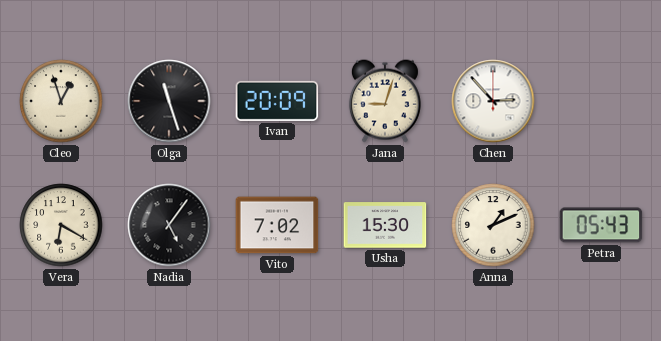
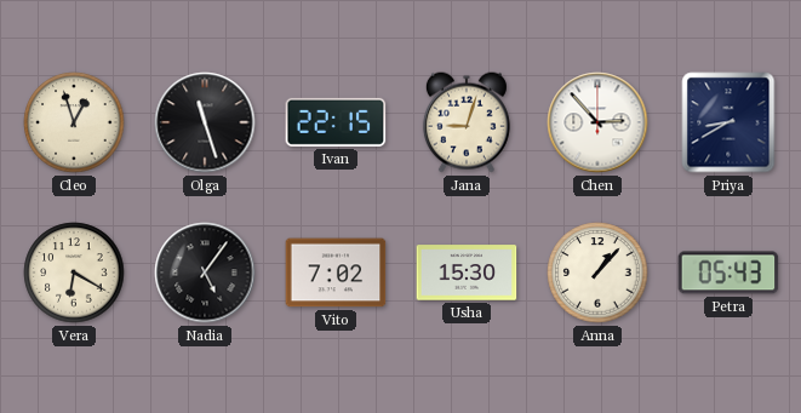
Ivan: 20:09 -> 22:15 (336, 122)
Priya: none -> 8:40 (728, 122)
Anna: 1:11 -> 1:07 (597, 273)
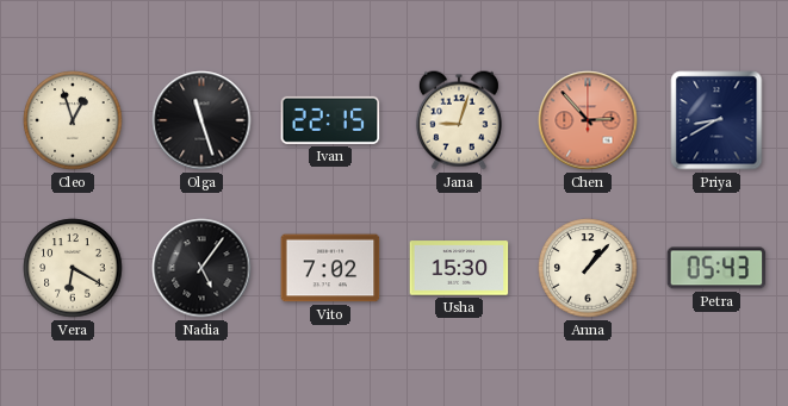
Chen dial: white -> salmon (588, 120)
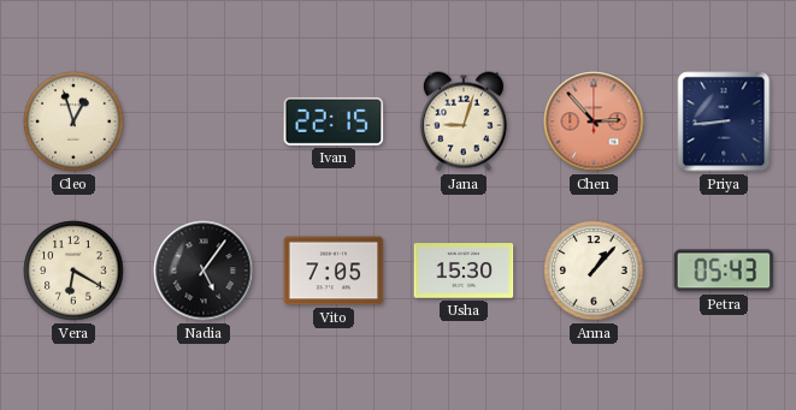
Olga: 11:27 -> none (201, 120)
Priya: 8:40 -> 8:44 (724, 121)
Vito: 7:02 -> 7:05 (334, 271)
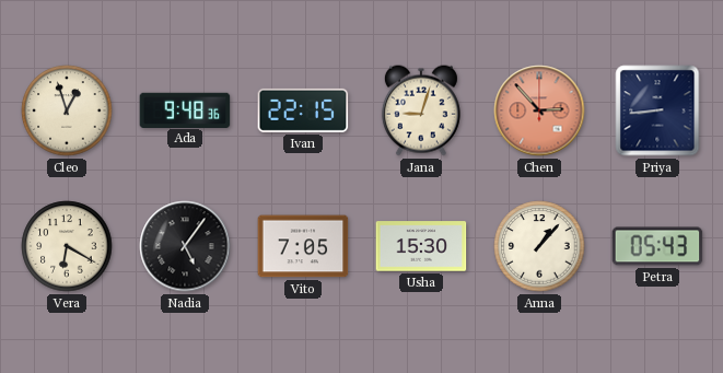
Ada: none -> 9:48 (185, 109)
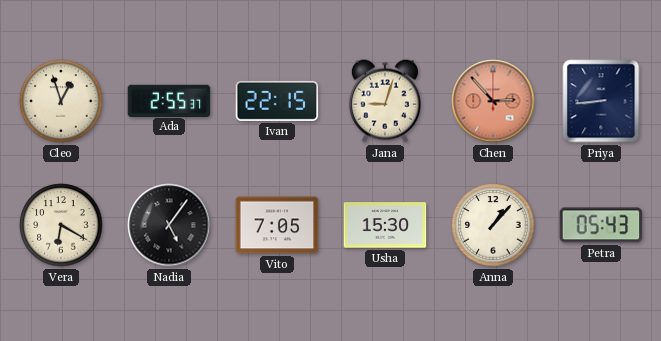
Ada: 9:48 -> 2:55 (169, 100)
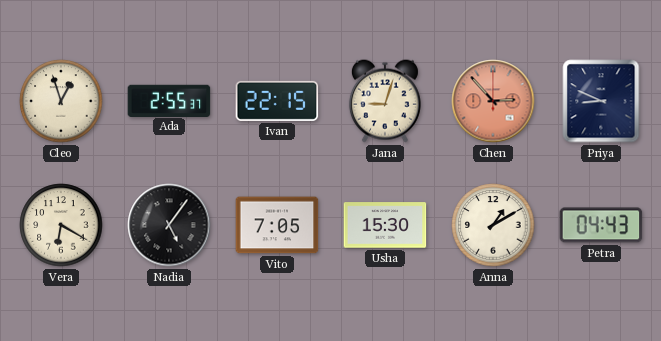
Priya: 8:44 -> 8:49 (601, 101)
Anna: 1:07 -> 1:10 (493, 225)
Petra: 05:43 -> 04:43 (601, 225)
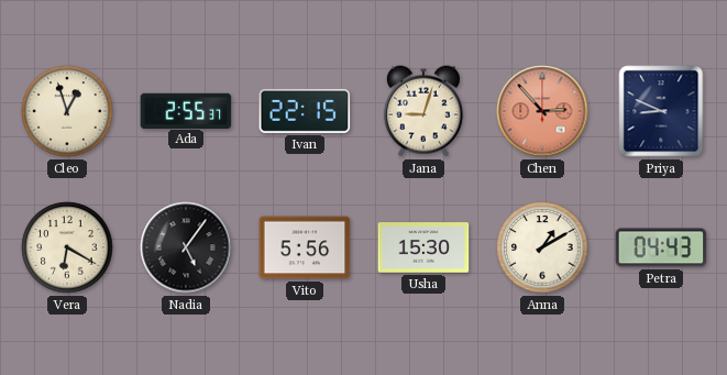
Vito: 7:05 -> 5:56 (305, 247)
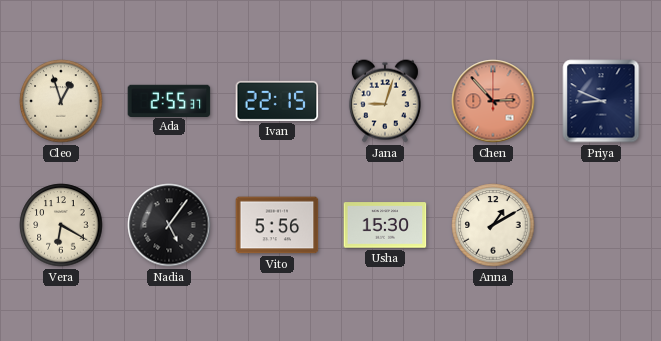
Petra: 04:43 -> none (661, 247)
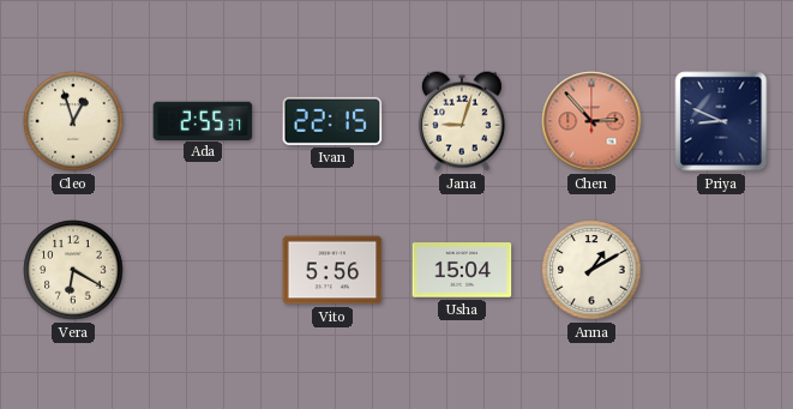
Nadia: 5:06 -> none (169, 225)
Usha: 15:30 -> 15:04 (462, 270)
